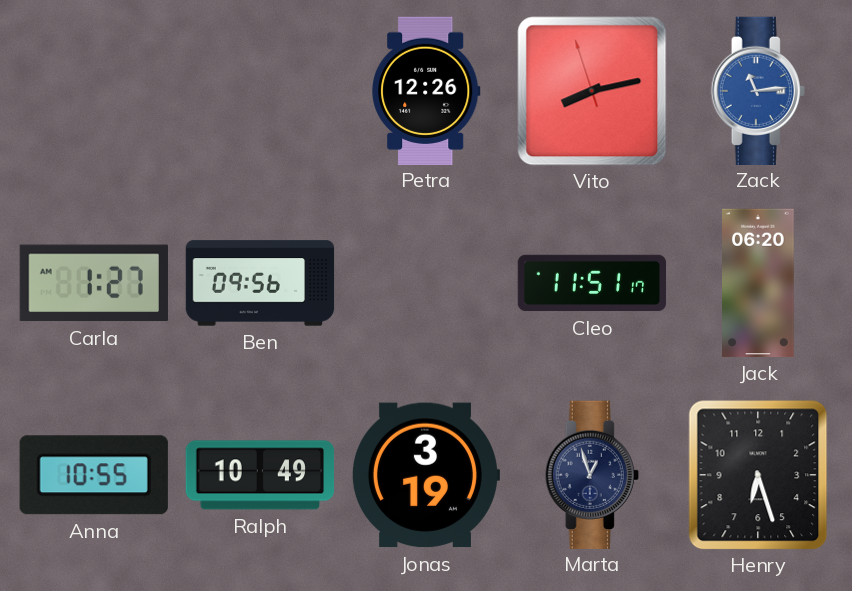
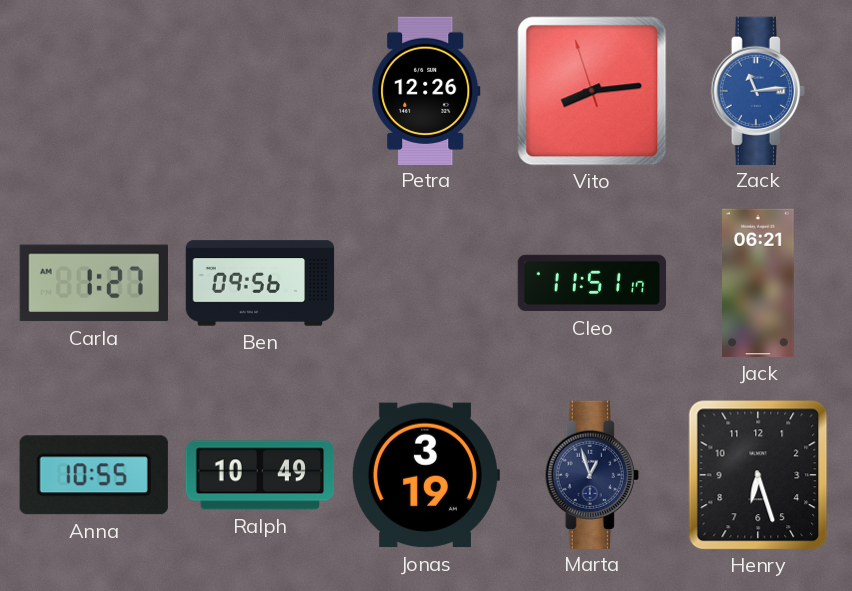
Vito: 8:12 -> 8:13 (592, 91)
Jack: 06:20 -> 06:21 (759, 283)
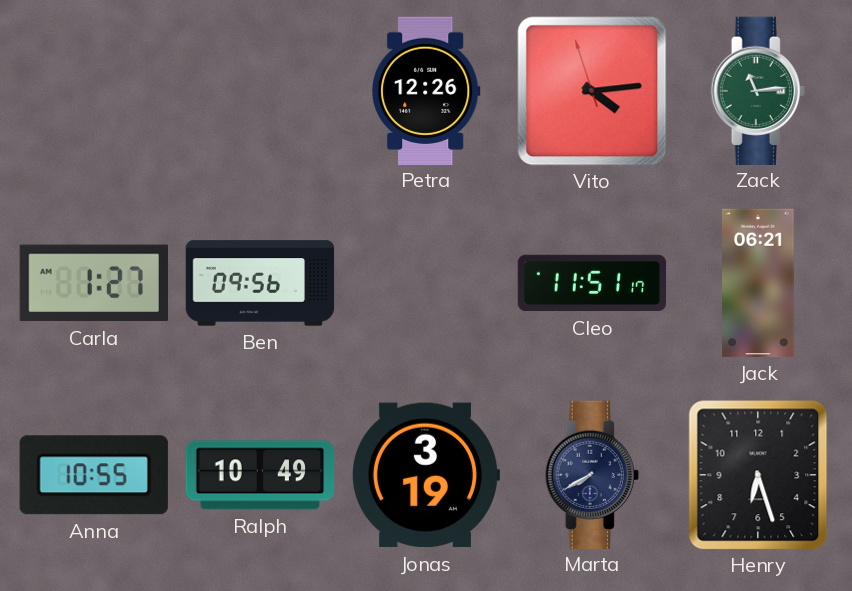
Vito: 8:13 -> 4:13 (592, 91)
Zack dial: blue -> green (758, 90)
Marta: 12:57 -> 7:40 (592, 474)
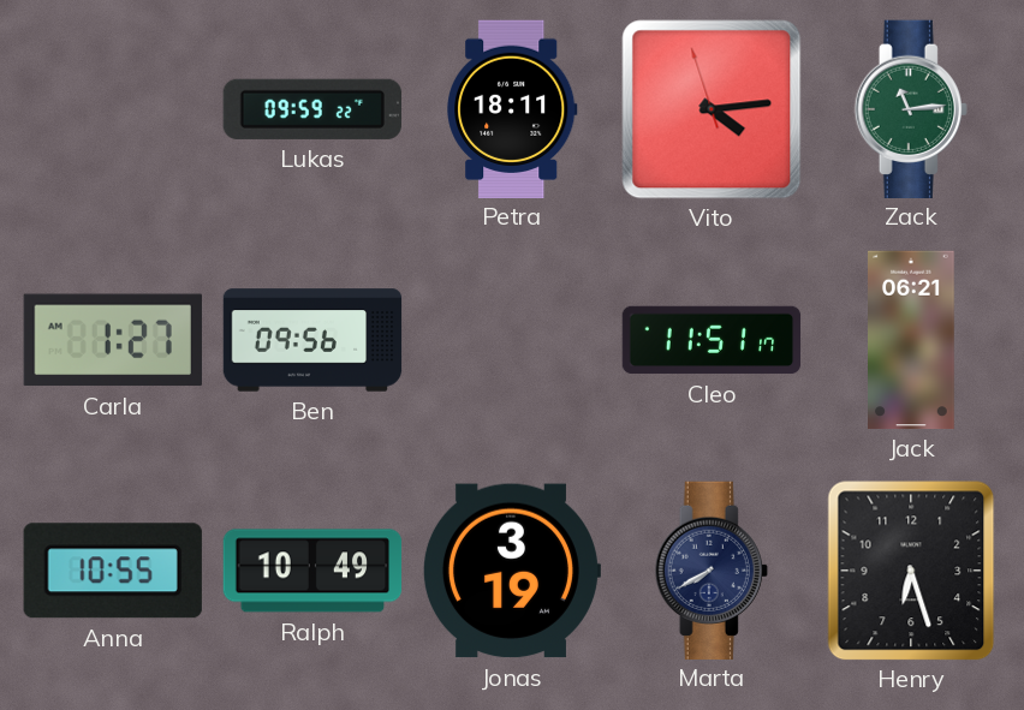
Lukas: none -> 09:59 (312, 109)
Petra: 12:26 -> 18:11 (512, 108)
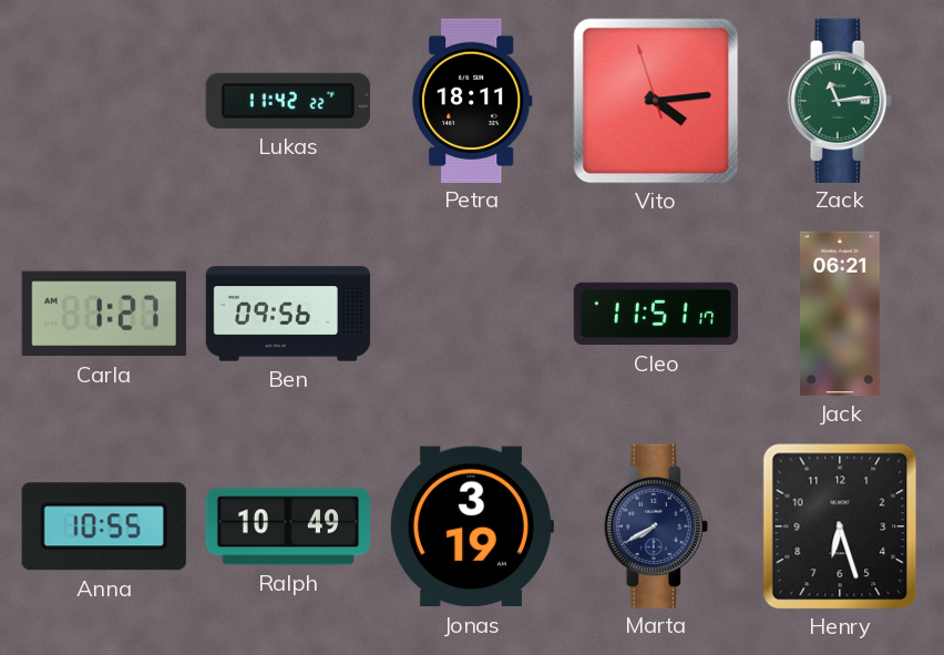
Lukas: 09:59 -> 11:42 (288, 101)
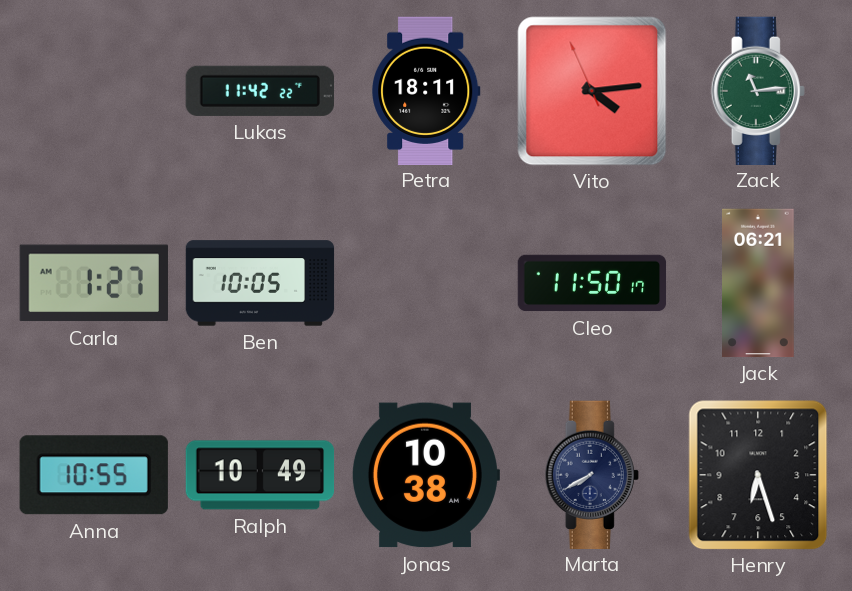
Vito: 4:13:57 -> 4:13:56 (592, 91)
Ben: 09:56 -> 10:05 (260, 283)
Cleo: 11:51 -> 11:50 (592, 283)
Jonas: 3:19 -> 10:38 (425, 475)
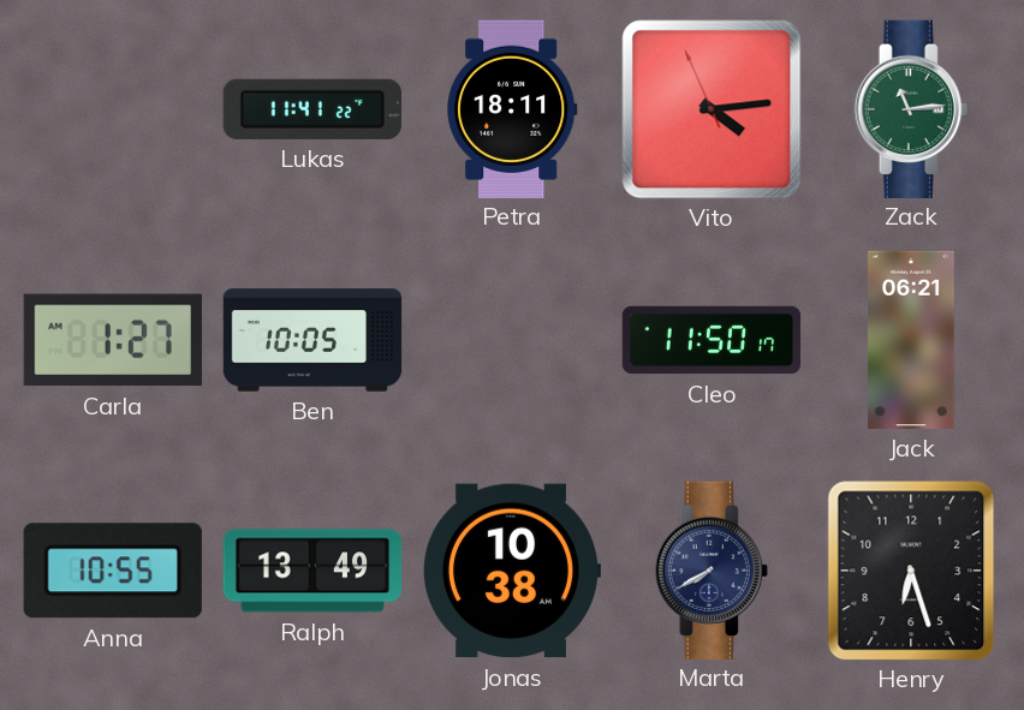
Lukas: 11:42 -> 11:41 (312, 109)
Ralph: 10:49 -> 13:49 (312, 571)
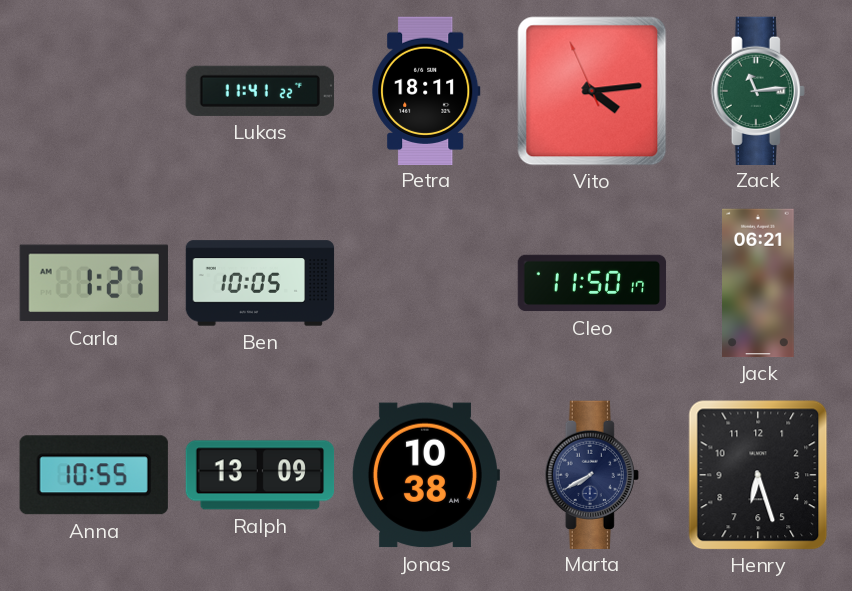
Ralph: 13:49 -> 13:09 (260, 475)
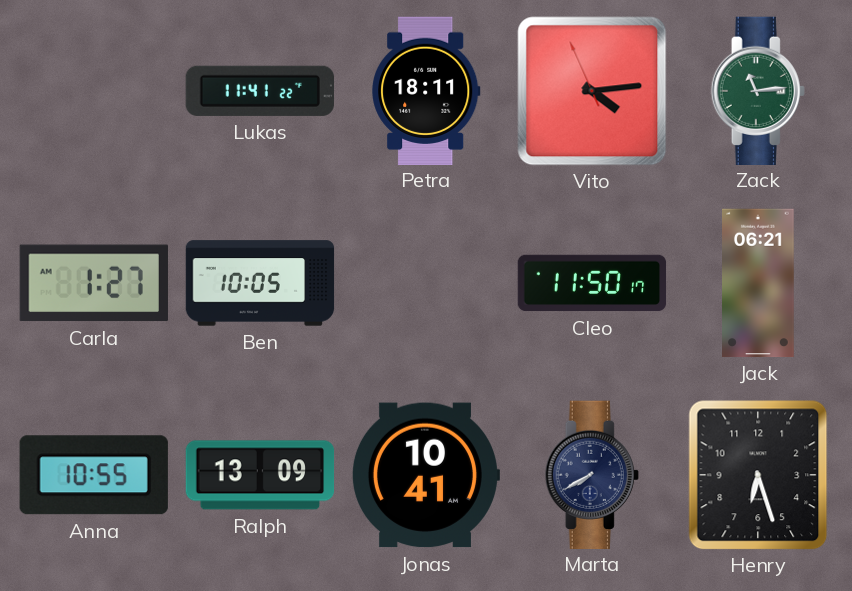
Jonas: 10:38 -> 10:41 (425, 475)
